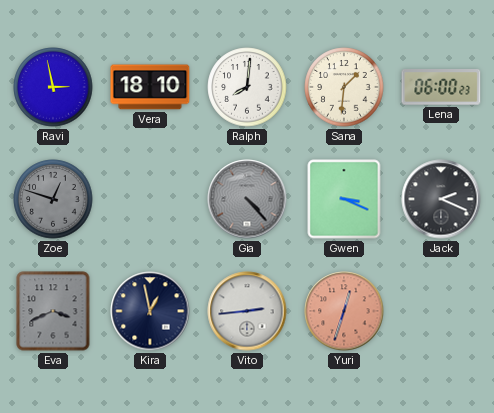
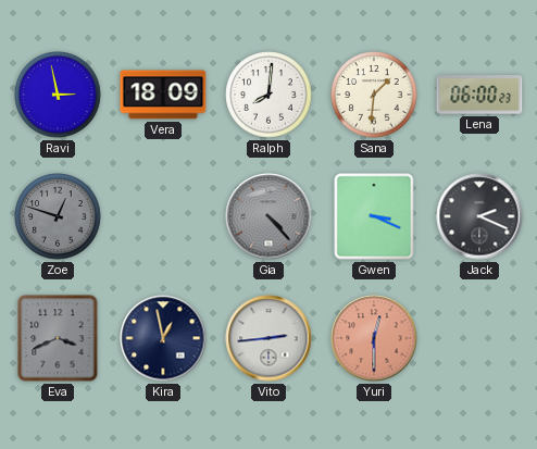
Vera: 18:10 -> 18:09 (163, 95)
Yuri: 12:33 -> 12:30 (374, 338)
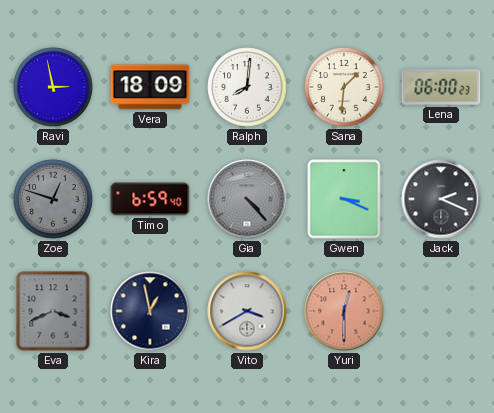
Timo: none -> 6:59 (150, 199)
Vito: 2:44 -> 3:40 (247, 311)
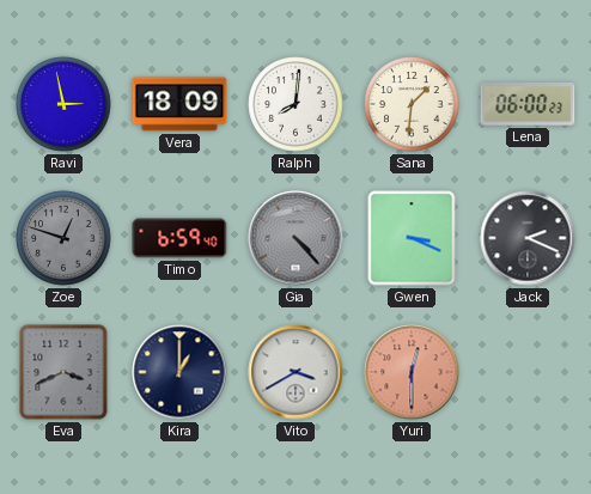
Kira: 12:58 -> 1:00 (179, 372)
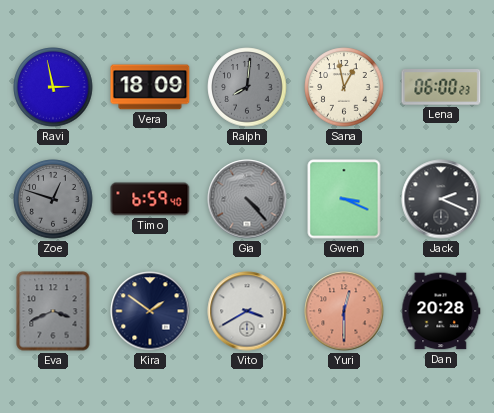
Ralph dial: white -> grey (247, 87)
Sana: 1:31 -> 12:58 (344, 87)
Kira: 1:00 -> 1:51 (150, 311)
Dan: none -> 20:28 (441, 311)
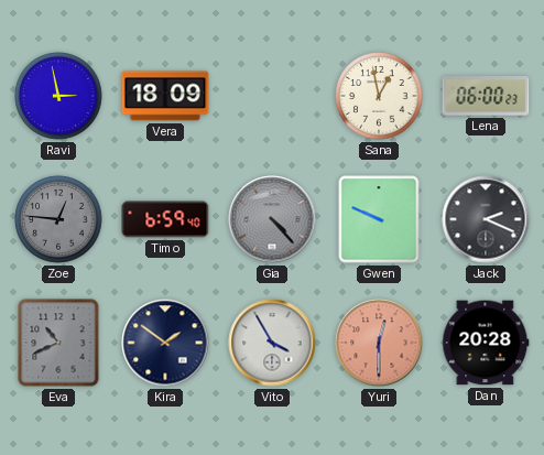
Ralph: 8:01 -> none (247, 87)
Zoe: 12:48 -> 12:46 (58, 219)
Gwen: 3:19 -> 9:49 (379, 219)
Eva: 3:41 -> 10:41 (58, 343)
Vito: 3:40 -> 3:55 (272, 343)
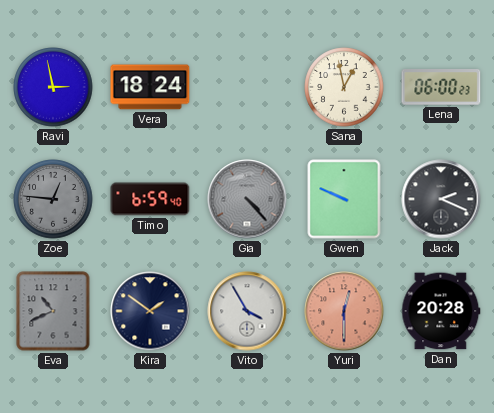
Vera: 18:09 -> 18:24 (150, 87)
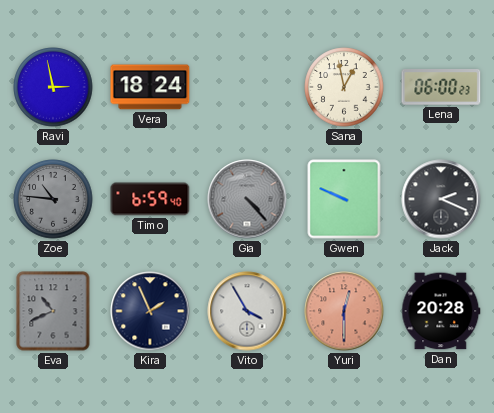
Zoe: 12:46 -> 10:46 (53, 199)
Kira: 1:51 -> 1:56 (150, 311)
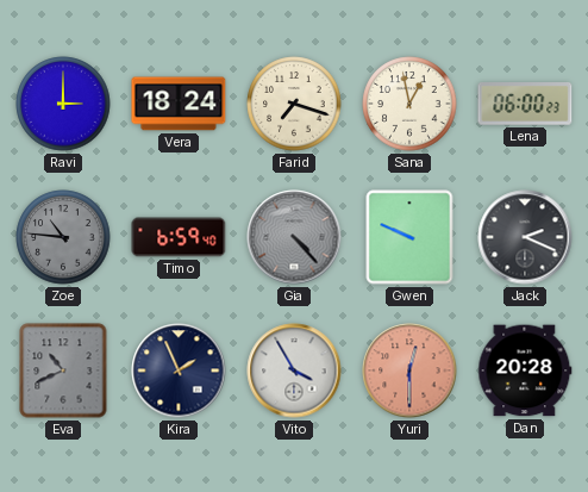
Ravi: 2:58 -> 3:00 (63, 104)
Farid: none -> 7:18 (294, 104)
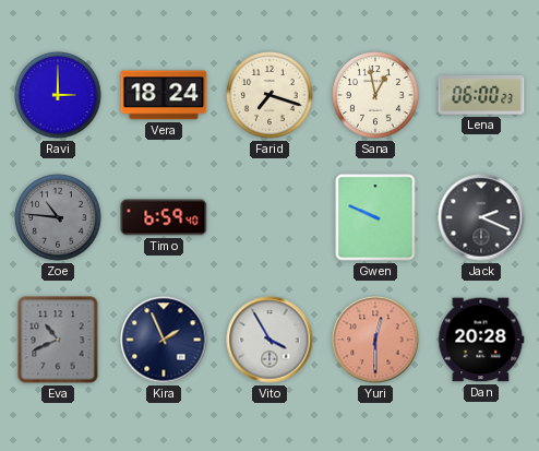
Gia: 4:23 -> none (294, 237)
